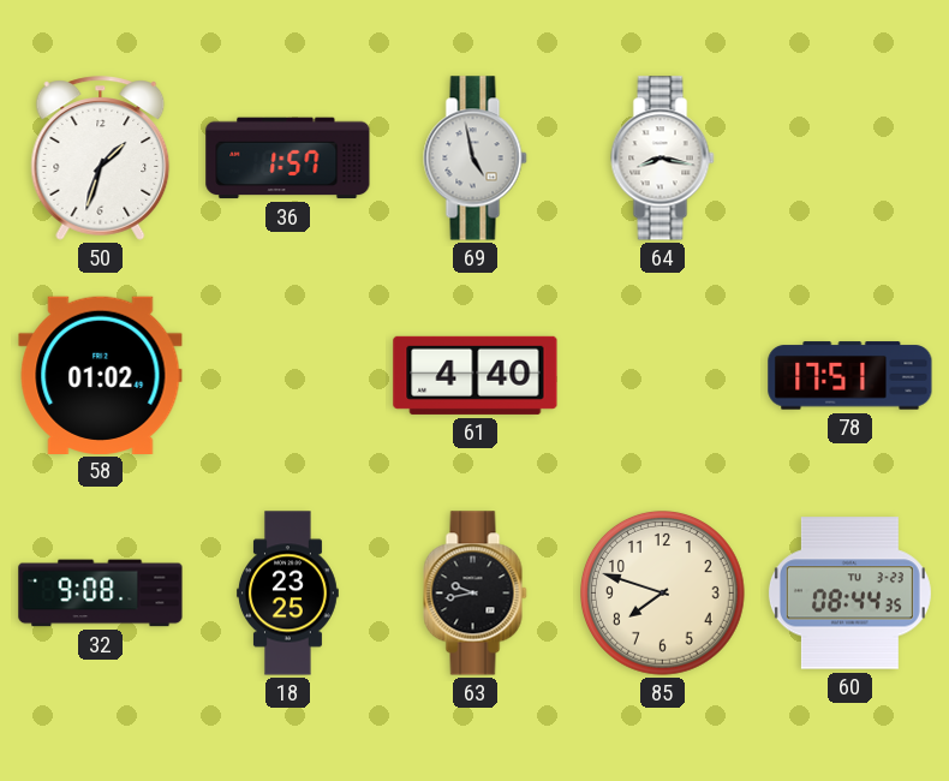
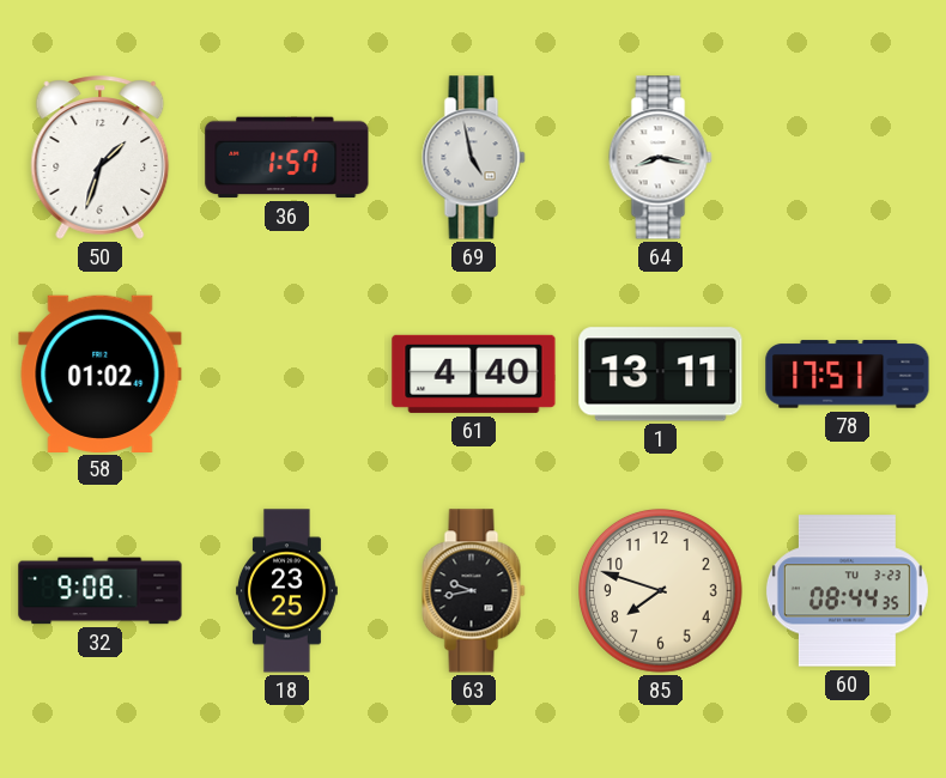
1: none -> 13:11 (661, 375)
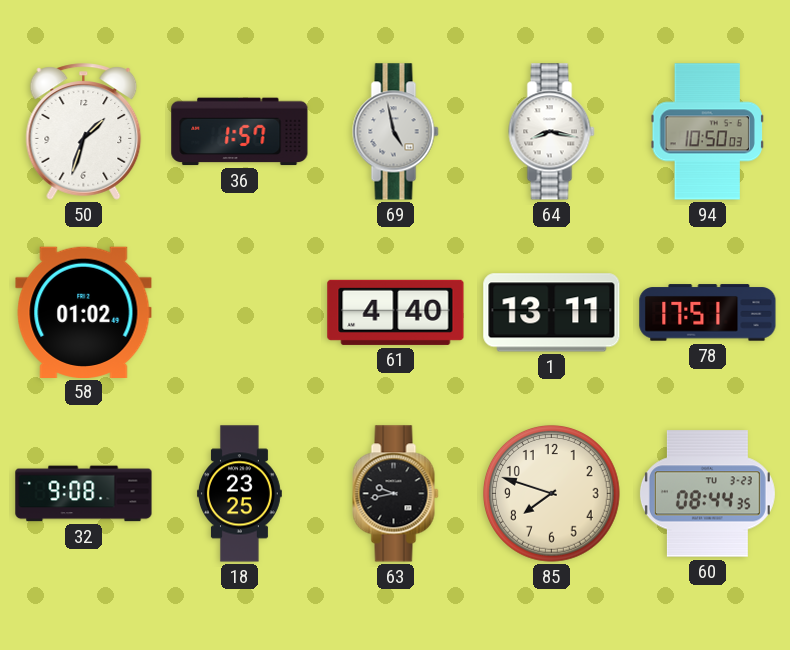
94: none -> 10:50 (707, 132)
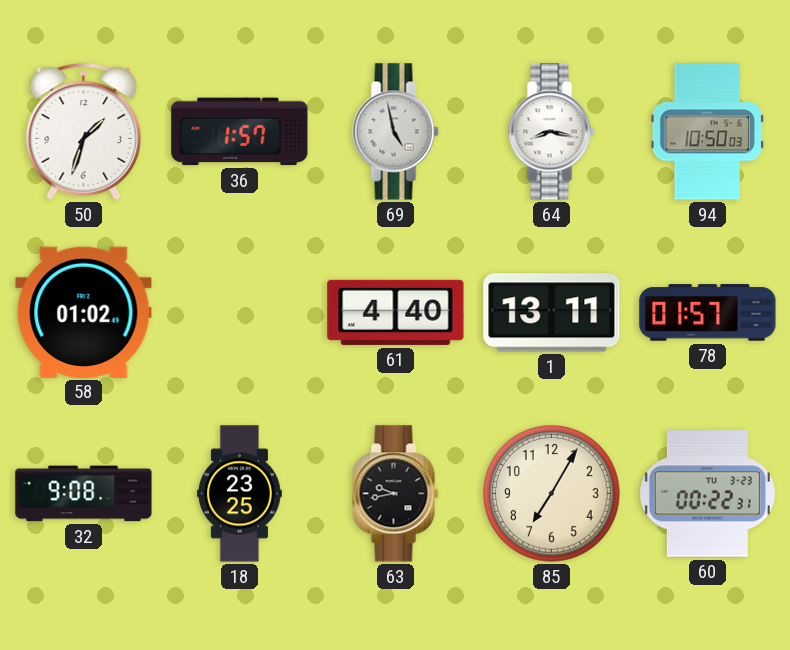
78: 17:51 -> 01:57 (708, 313)
85: 7:48 -> 7:05 (552, 494)
60: 08:44 -> 00:22 (707, 494)
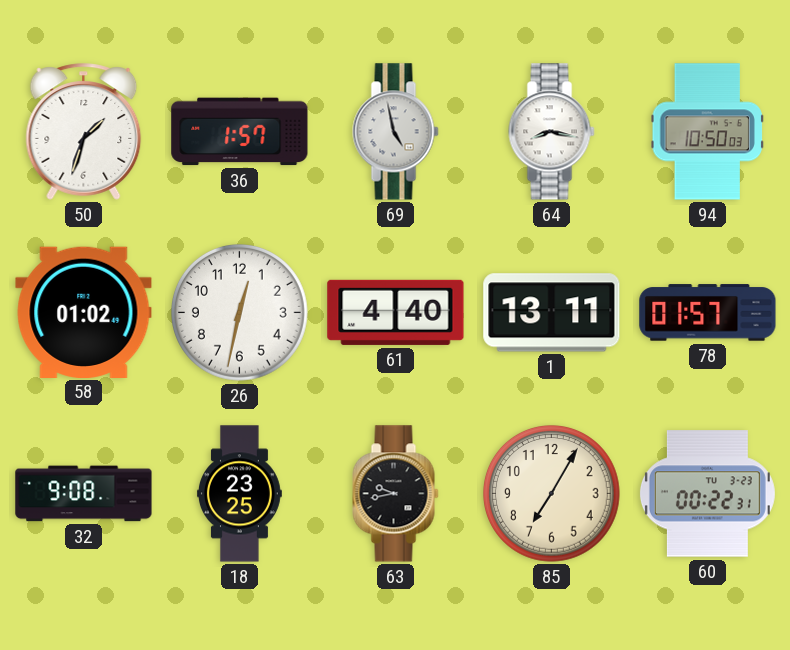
26: none -> 12:32 (240, 313)
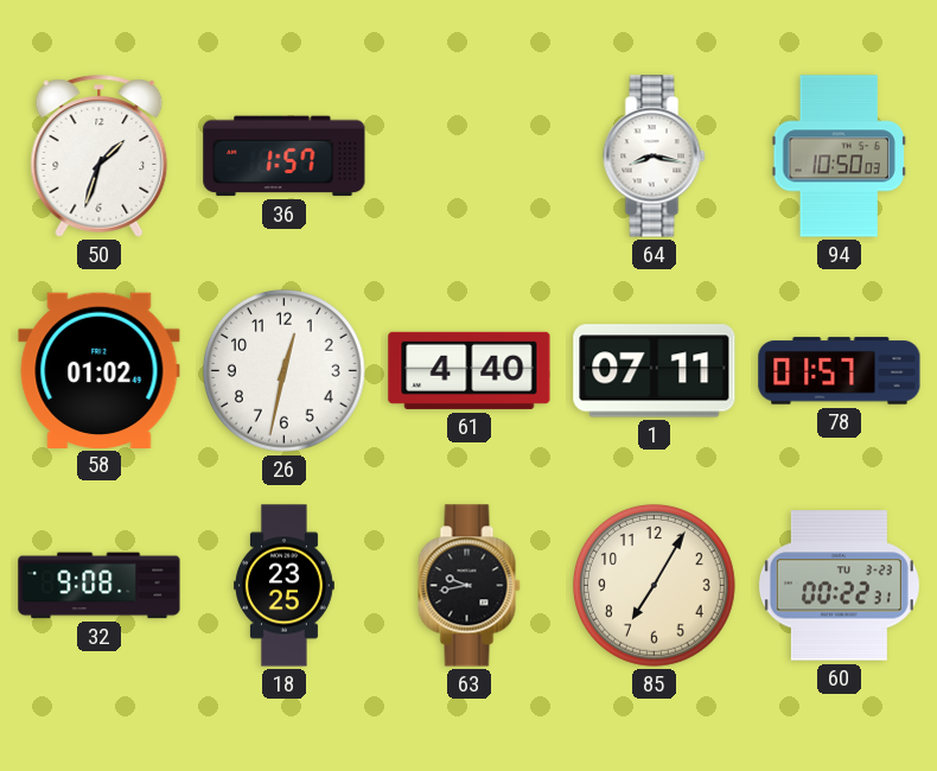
69: 4:58 -> none (396, 132)
1: 13:11 -> 07:11 (655, 371)
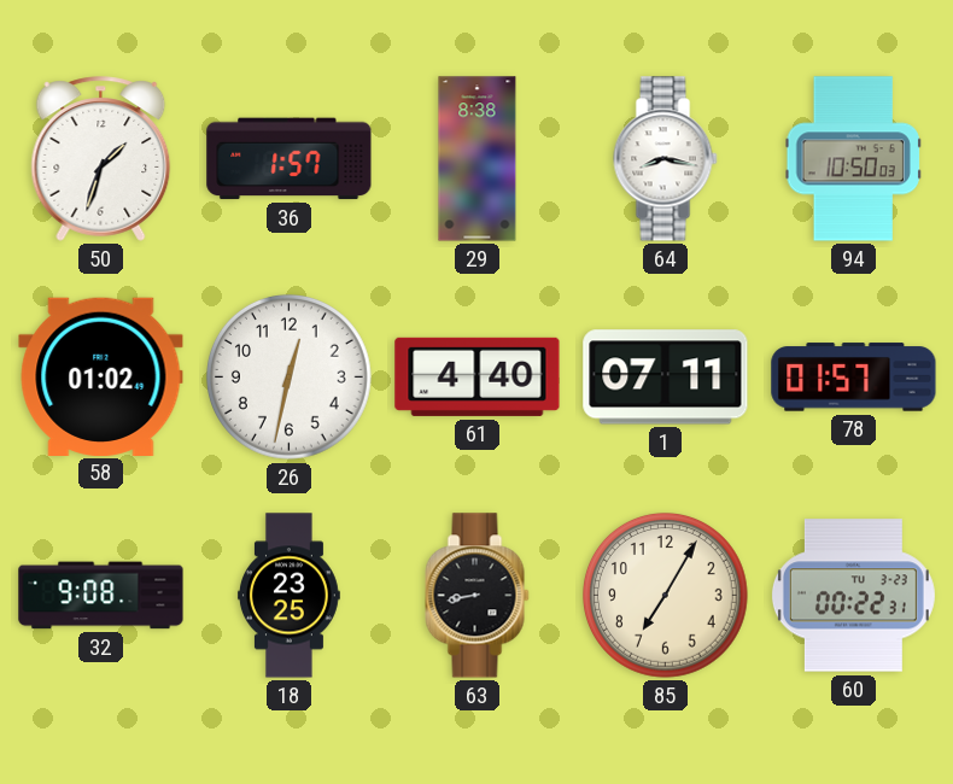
29: none -> 8:38 (478, 159)
63: 9:43 -> 8:43 (478, 596)
